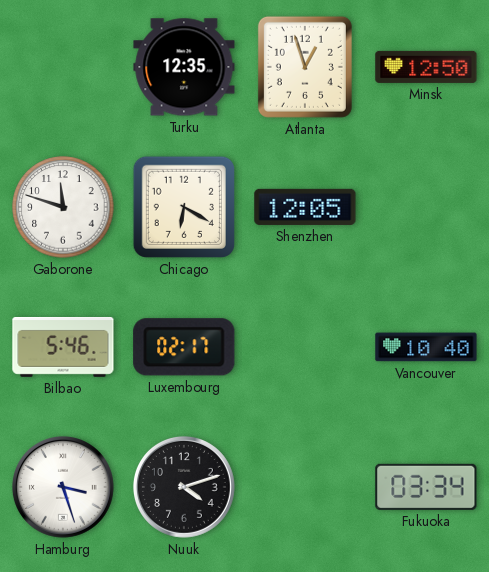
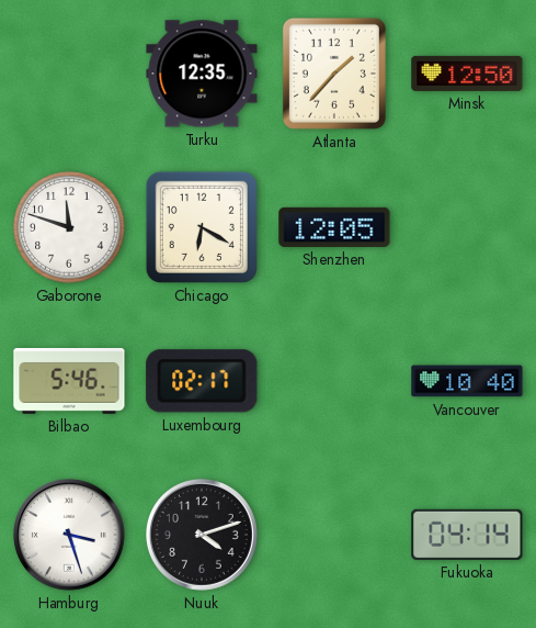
Atlanta: 12:57 -> 1:37 (334, 74)
Fukuoka: 03:34 -> 04:14 (467, 535)
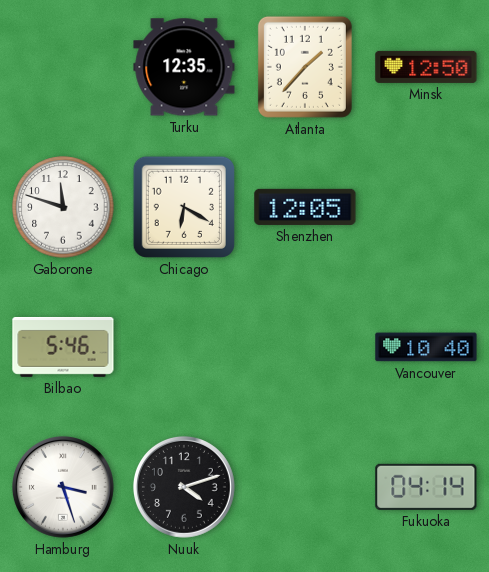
Luxembourg: 02:17 -> none (202, 381)
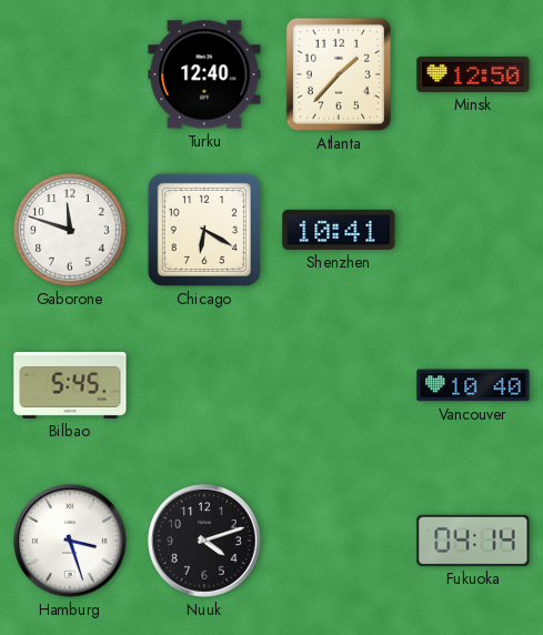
Turku: 12:35 -> 12:40 (204, 74)
Shenzhen: 12:05 -> 10:41 (339, 230)
Bilbao: 5:46 -> 5:45 (70, 385)
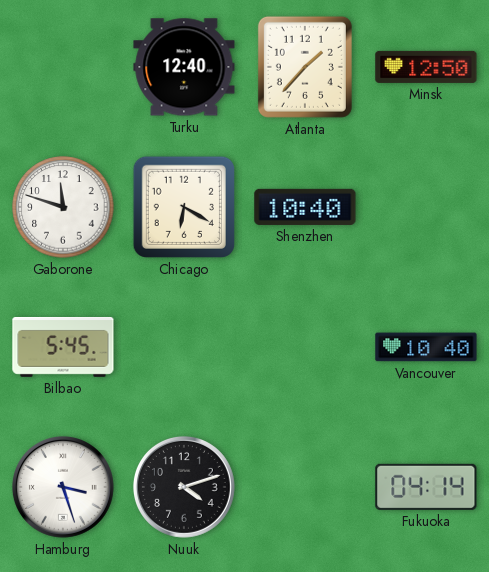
Shenzhen: 10:41 -> 10:40 (305, 207)
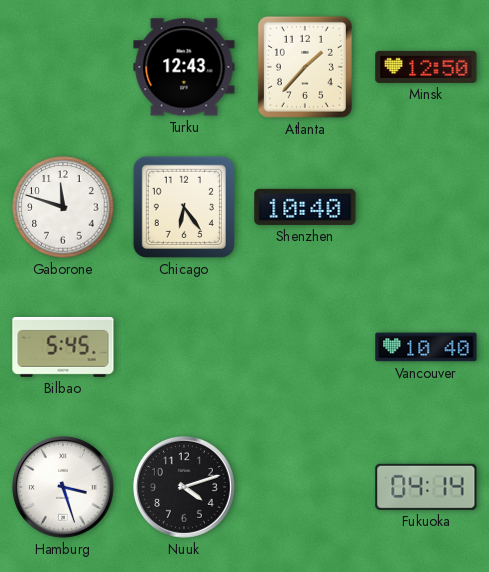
Turku: 12:40 -> 12:43 (184, 67)
Chicago: 6:20 -> 6:24 (184, 207)
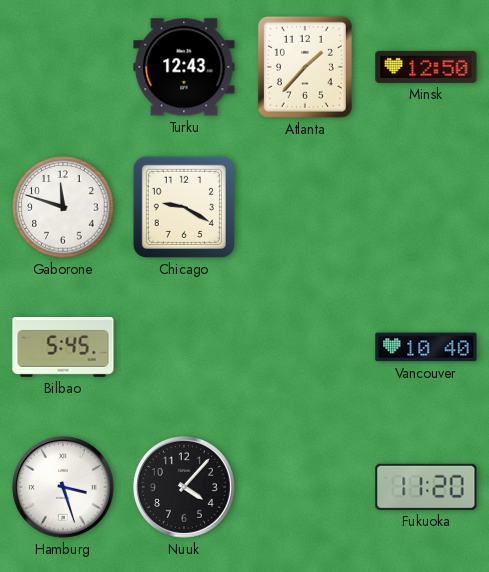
Chicago: 6:24 -> 9:20 (184, 207)
Shenzhen: 10:40 -> none (305, 207)
Nuuk: 4:12 -> 4:07 (184, 487)
Fukuoka: 04:14 -> 11:20 (426, 487)
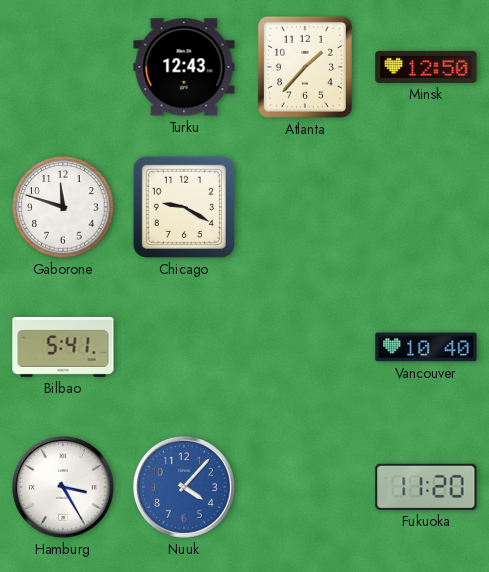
Bilbao: 5:45 -> 5:41 (63, 347)
Hamburg: 3:27 -> 3:25 (63, 487)
Nuuk dial: black -> blue (184, 487)
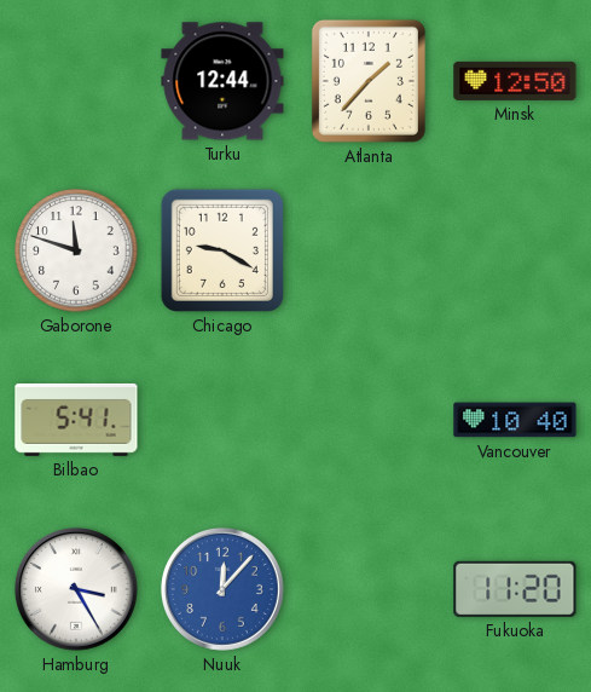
Turku: 12:43 -> 12:44 (222, 81)
Nuuk: 4:07 -> 12:07 (222, 589)
